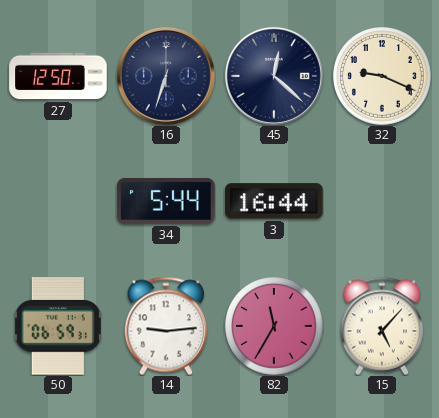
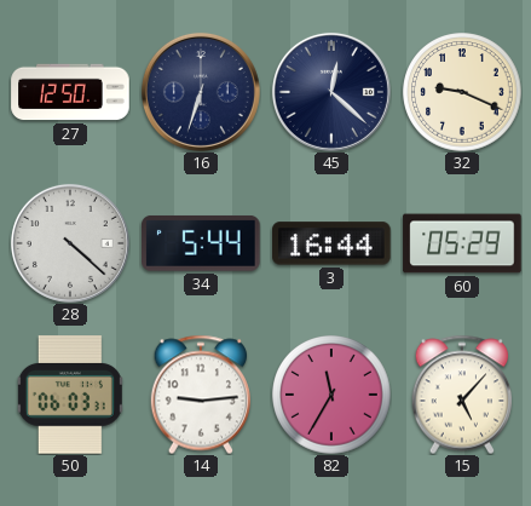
28: none -> 4:22 (70, 243)
60: none -> 05:29 (462, 243)
50: 06:59 -> 06:03 (70, 395)
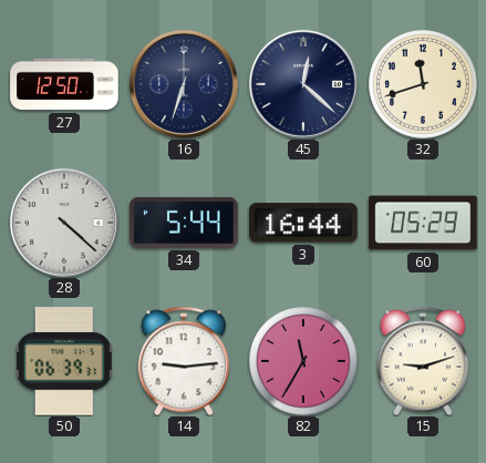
32: 9:19 -> 11:42 (423, 84)
50: 06:03 -> 06:39 (64, 361)
15: 5:07 -> 9:12 (422, 361)
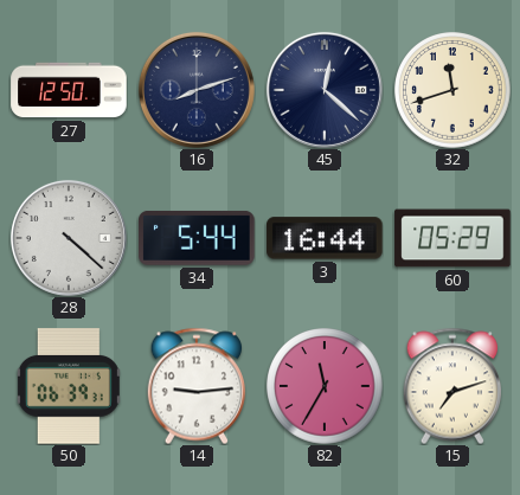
16: 6:33 -> 8:12 (197, 90)
15: 9:12 -> 7:12 (451, 386)
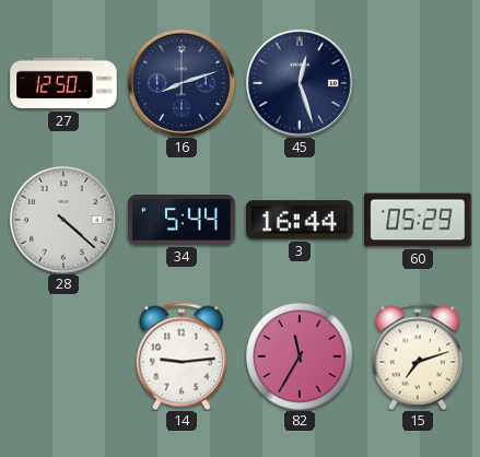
45: 12:22 -> 12:27 (300, 83)
32: 11:42 -> none (452, 90)
50: 06:39 -> none (69, 386)
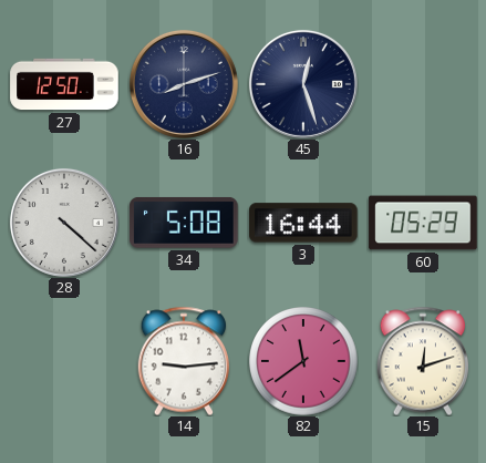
34: 5:44 -> 5:08 (184, 223)
82: 11:35 -> 11:39 (303, 361)
15: 7:12 -> 12:12 (422, 361)
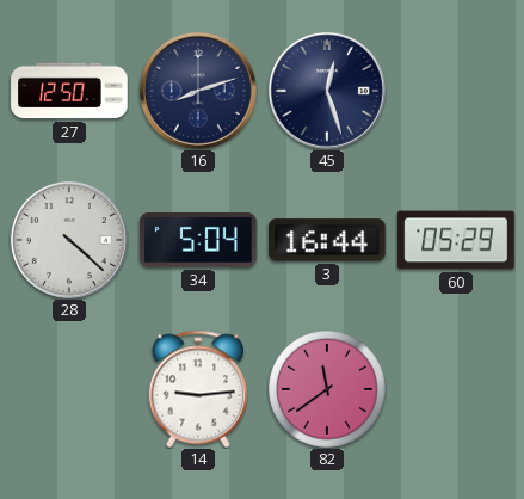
34: 5:08 -> 5:04 (198, 240)
15: 12:12 -> none (422, 361)
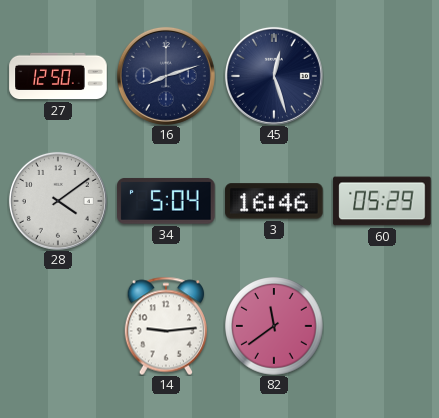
28: 4:22 -> 4:09 (58, 201)
3: 16:44 -> 16:46 (274, 201)
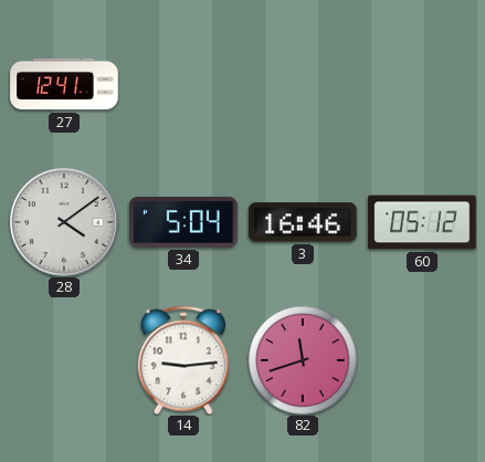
27: 12:50 -> 12:41 (64, 84)
16: 8:12 -> none (166, 76)
45: 12:27 -> none (274, 76)
60: 05:29 -> 05:12 (422, 222)
82: 11:39 -> 11:42 (303, 360)
